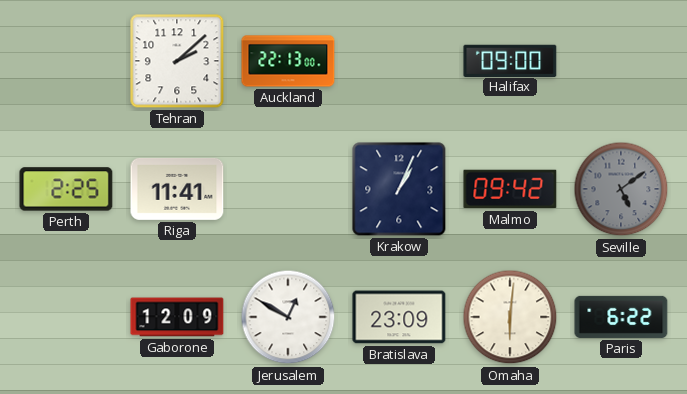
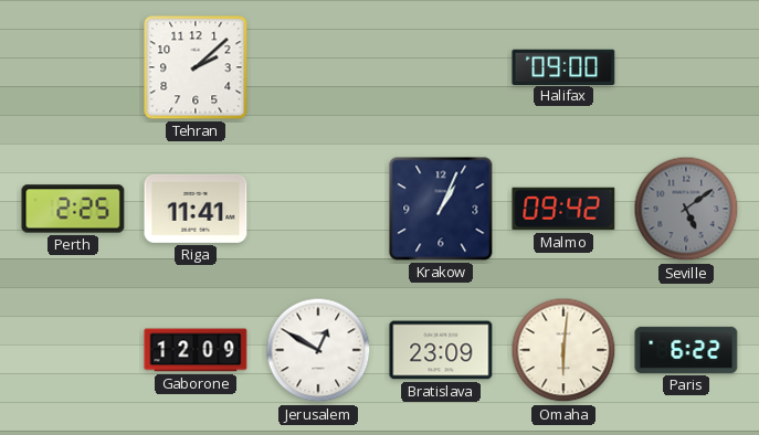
Auckland: 22:13 -> none (288, 61)
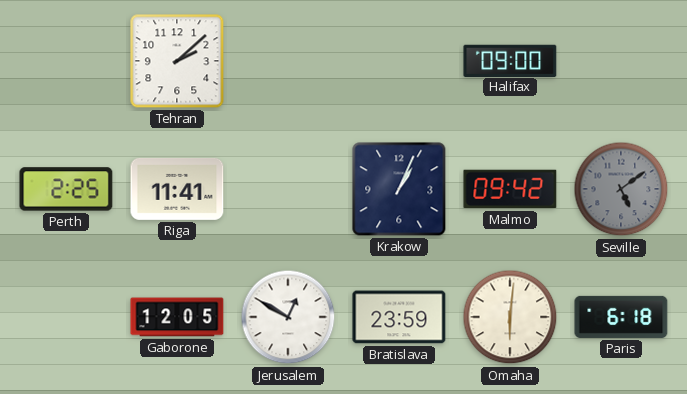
Gaborone: 12:09 -> 12:05 (177, 317)
Bratislava: 23:09 -> 23:59 (399, 317)
Paris: 6:22 -> 6:18 (621, 317)
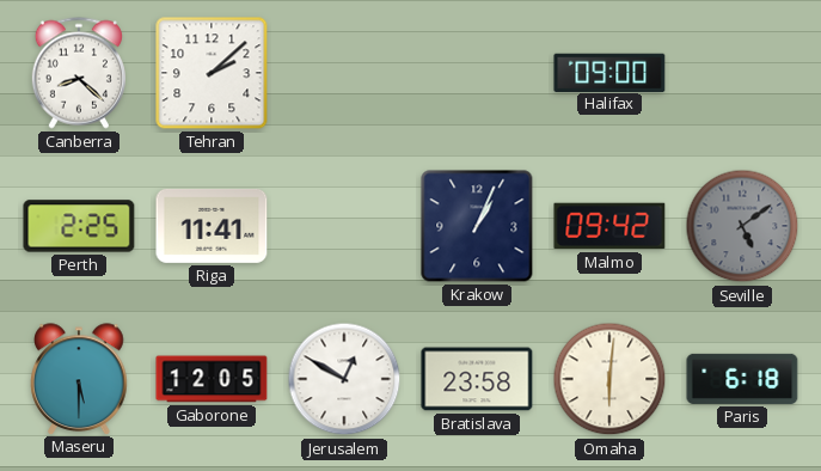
Canberra: none -> 8:22 (79, 73)
Maseru: none -> 5:30 (79, 379)
Bratislava: 23:59 -> 23:58 (477, 379)
